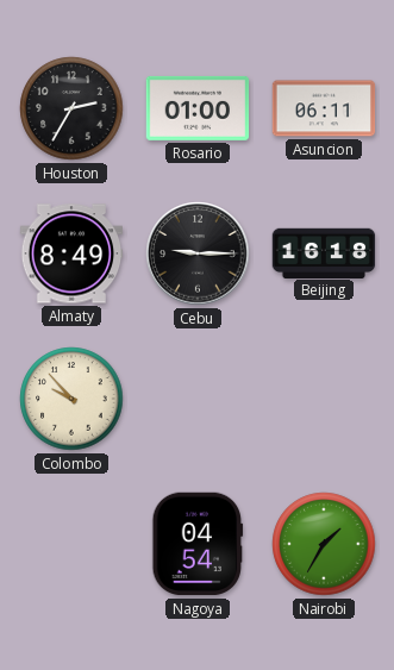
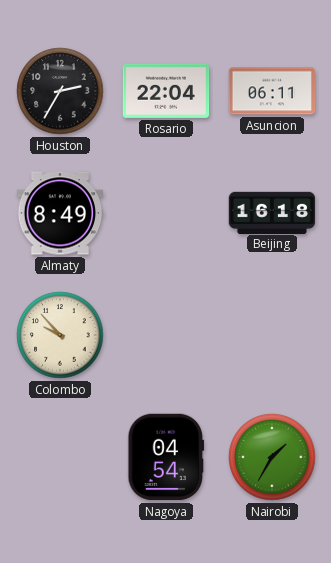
Rosario: 01:00 -> 22:04 (166, 91)
Cebu: 9:15 -> none (198, 253)
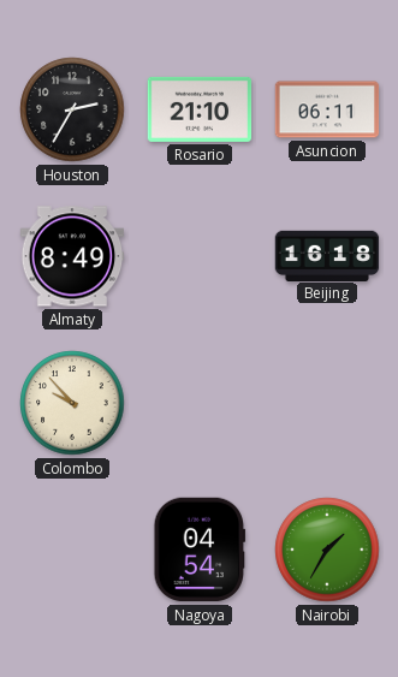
Rosario: 22:04 -> 21:10 (200, 109)
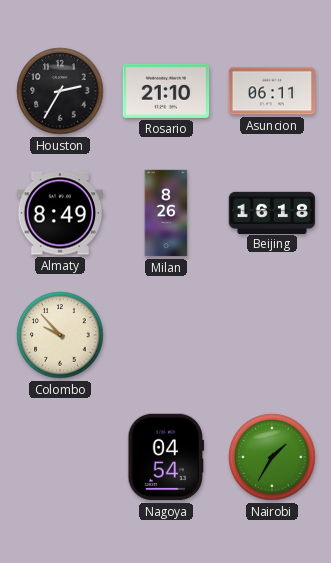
Milan: none -> 8:26 (166, 213)
